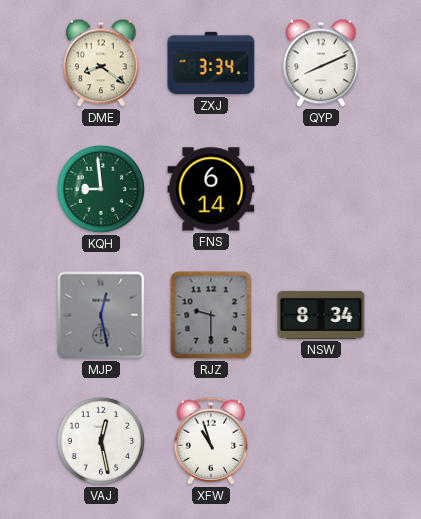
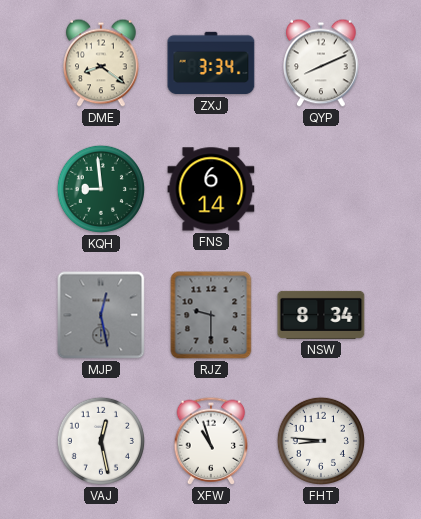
FHT: none -> 8:46 (321, 441)
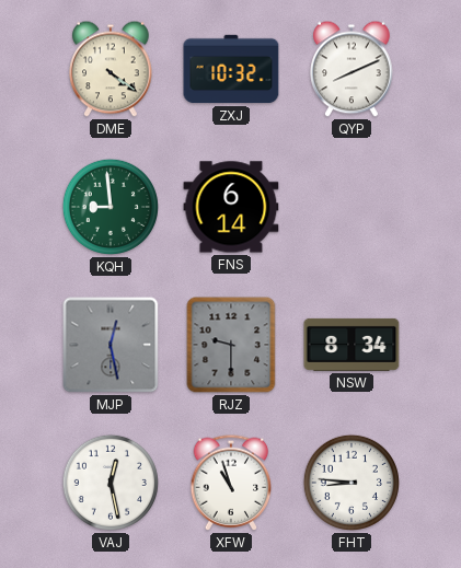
DME: 8:21 -> 4:21 (111, 69)
ZXJ: 3:34 -> 10:32 (231, 69)
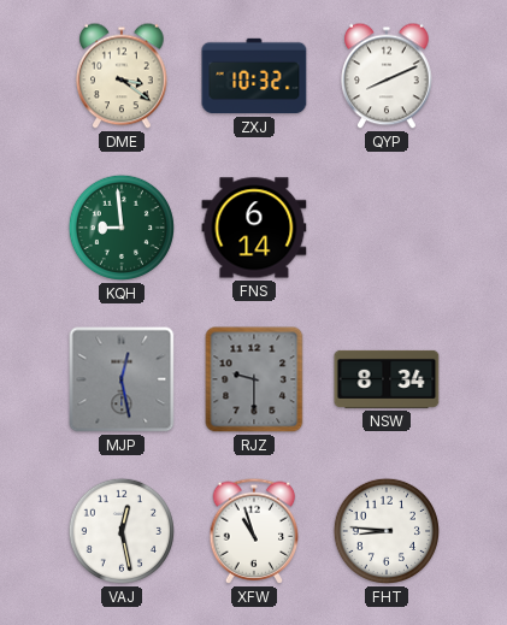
DME: 4:21 -> 3:21 (122, 76)
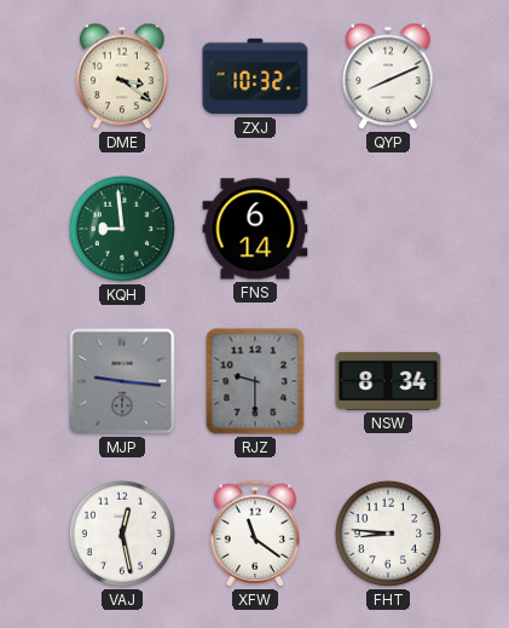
MJP: 12:28 -> 9:16 (122, 381)
XFW: 10:57 -> 11:21 (255, 534)
